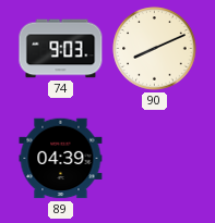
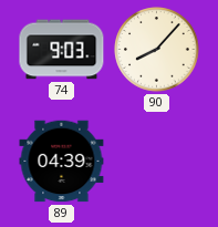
90: 8:11 -> 8:07 (157, 50)
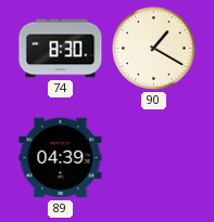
74: 9:03 -> 8:30 (61, 49)
90: 8:07 -> 1:20 (154, 49)
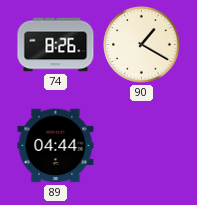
74: 8:30 -> 8:26 (56, 45)
89: 04:39 -> 04:44 (56, 146)
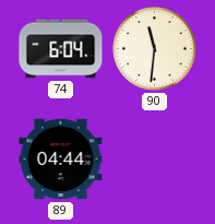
74: 8:26 -> 6:04 (61, 49)
90: 1:20 -> 11:31 (155, 49)
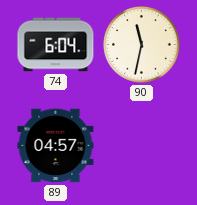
90: 11:31 -> 11:32 (142, 45)
89: 04:44 -> 04:57 (56, 146)
